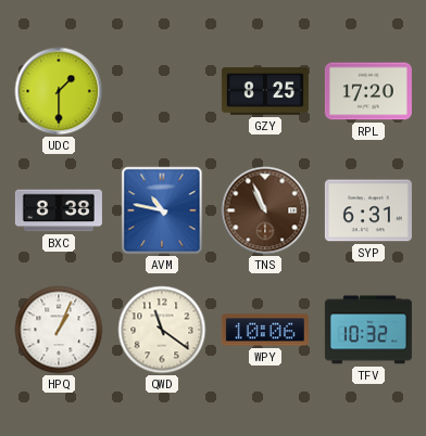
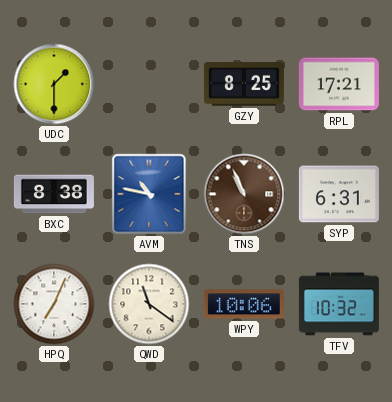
RPL: 17:20 -> 17:21 (339, 84)
HPQ: 1:04 -> 7:04 (54, 304)
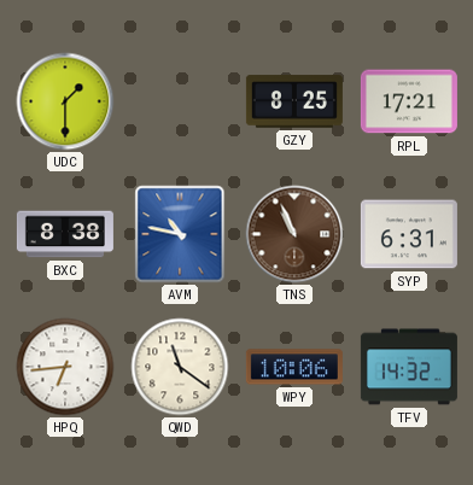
HPQ: 7:04 -> 6:44 (65, 367)
TFV: 10:32 -> 14:32 (409, 367)
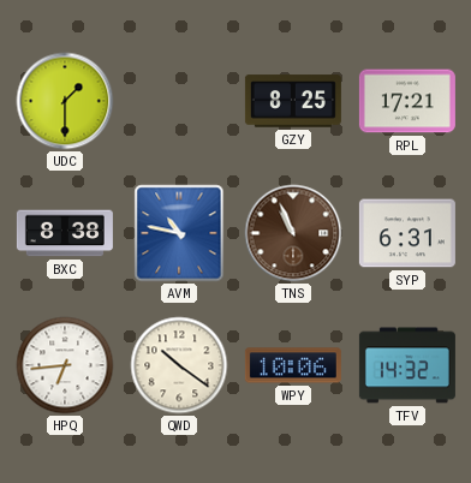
QWD: 11:21 -> 10:21 (179, 365)
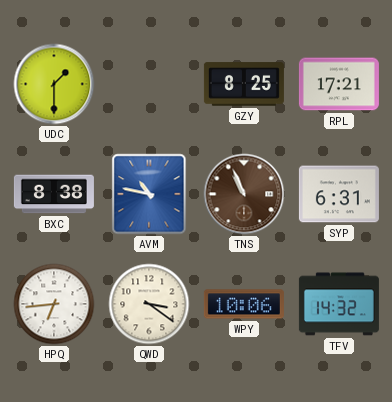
QWD: 10:21 -> 3:21 (149, 304)
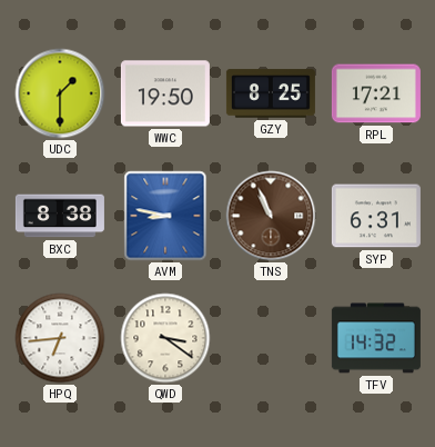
WWC: none -> 19:50 (165, 93)
AVM: 10:47 -> 8:47 (165, 216)
WPY: 10:06 -> none (244, 304)
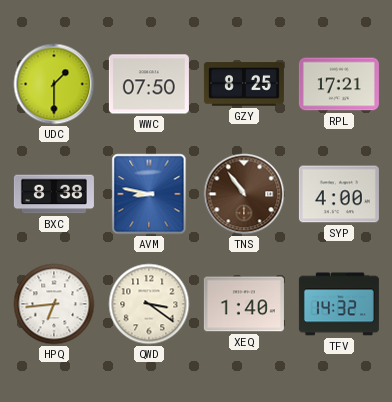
WWC: 19:50 -> 07:50 (149, 84)
TNS: 10:56 -> 10:54 (244, 194)
SYP: 6:31 -> 4:00 (339, 194)
XEQ: none -> 1:40 (244, 304)
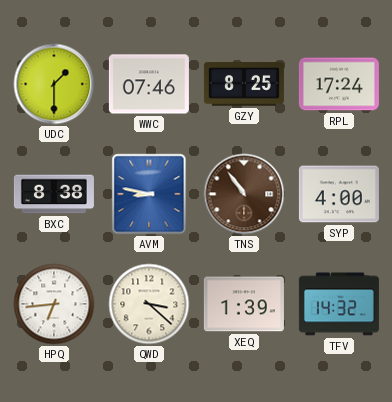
WWC: 07:50 -> 07:46 (149, 84)
RPL: 17:21 -> 17:24 (339, 84)
QWD: 3:21 -> 3:22 (149, 304)
XEQ: 1:40 -> 1:39 (244, 304)
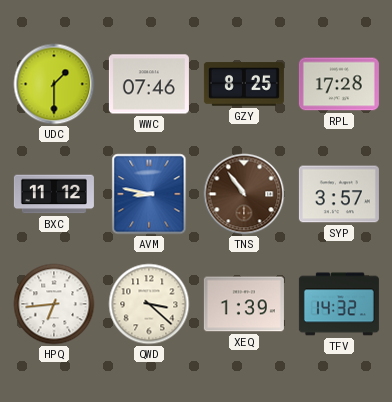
RPL: 17:24 -> 17:28 (339, 84)
BXC: 8:38 -> 11:12 (54, 194)
SYP: 4:00 -> 3:57 (339, 194)
